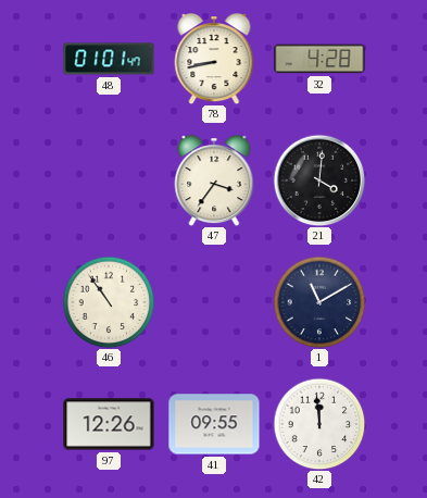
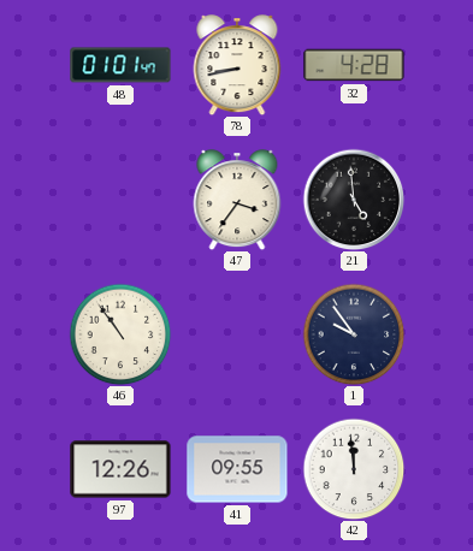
21: 4:01 -> 4:59 (354, 200)
1: 11:10 -> 9:54 (354, 334)
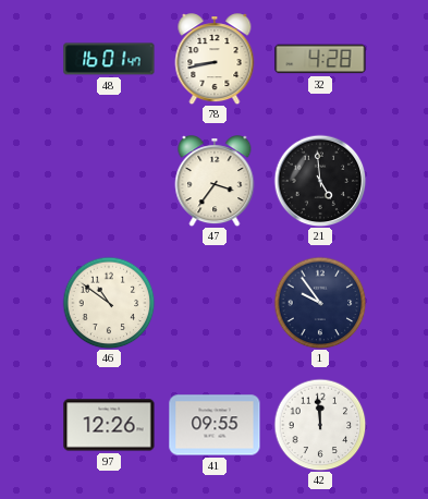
48: 01:01 -> 16:01 (109, 59)
46: 10:54 -> 10:51 (109, 303)
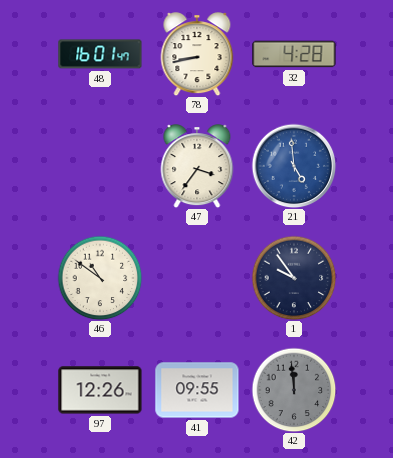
21 dial: black -> blue (294, 166)
42 dial: white -> grey (294, 390)
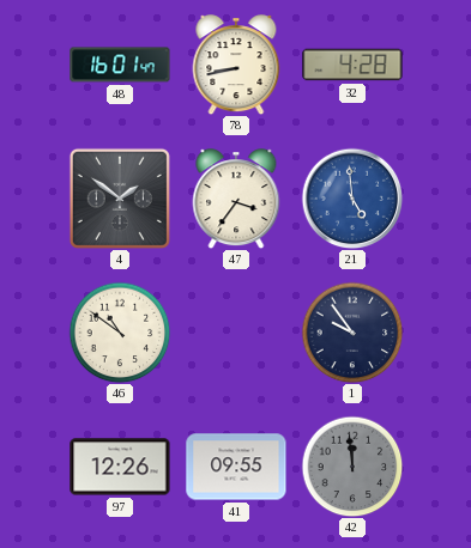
4: none -> 1:51 (120, 199)
